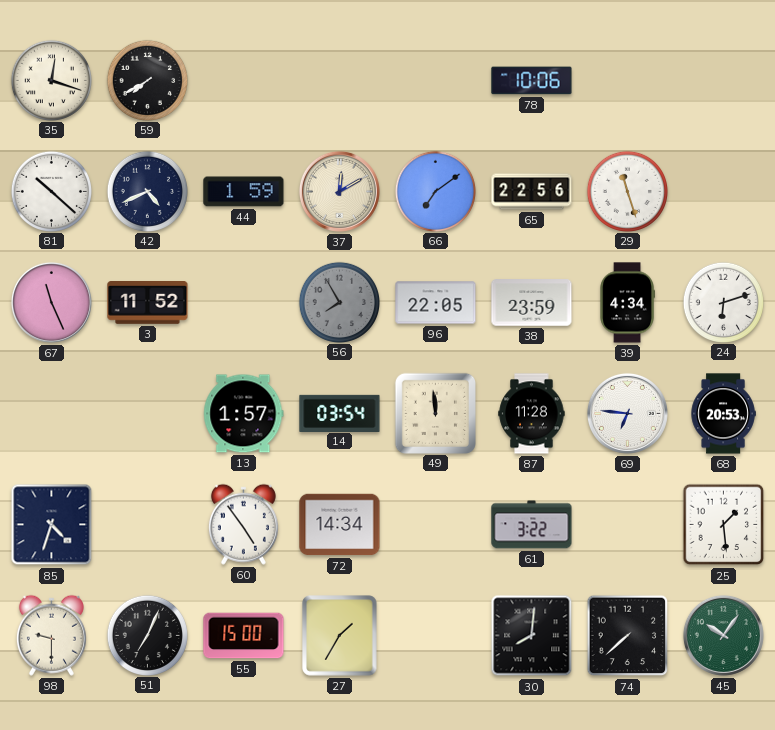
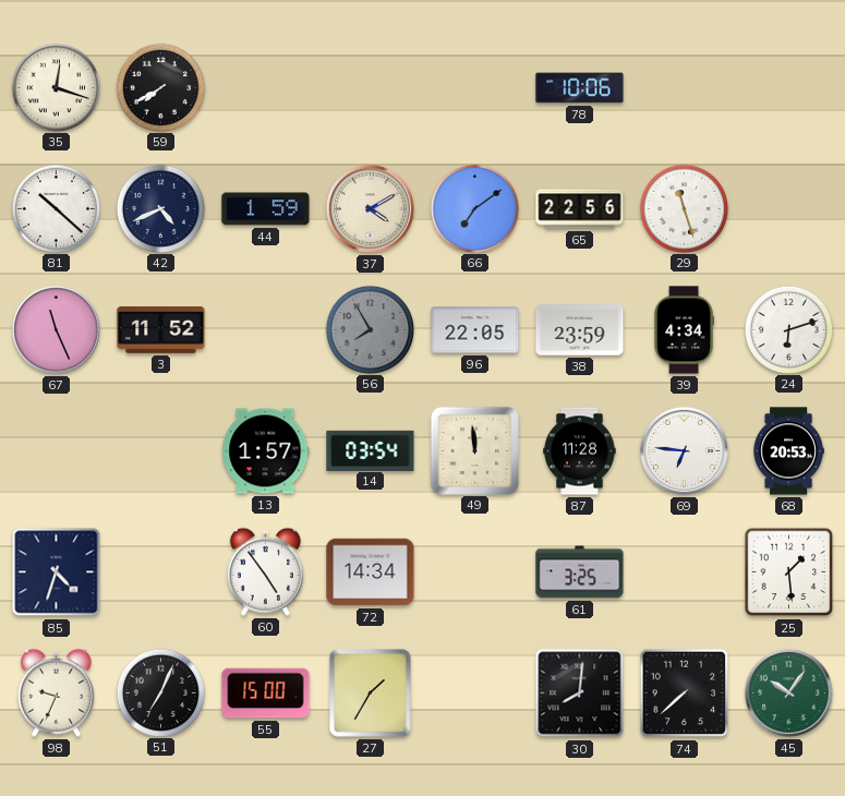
37: 12:10 -> 4:10 (370, 208)
61: 3:22 -> 3:25 (580, 572)
98: 9:30 -> 9:34 (56, 692)
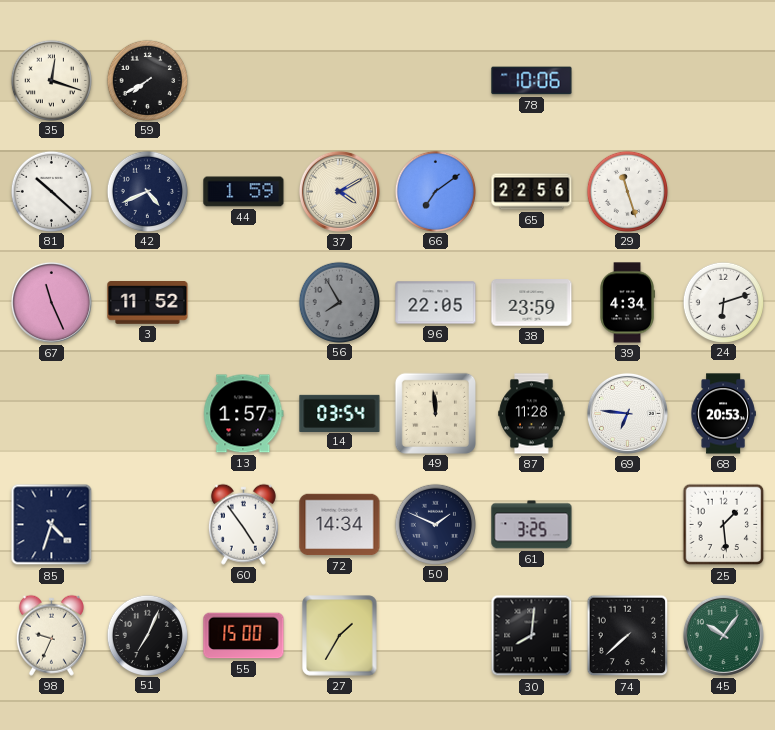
50: none -> 1:49 (435, 524)
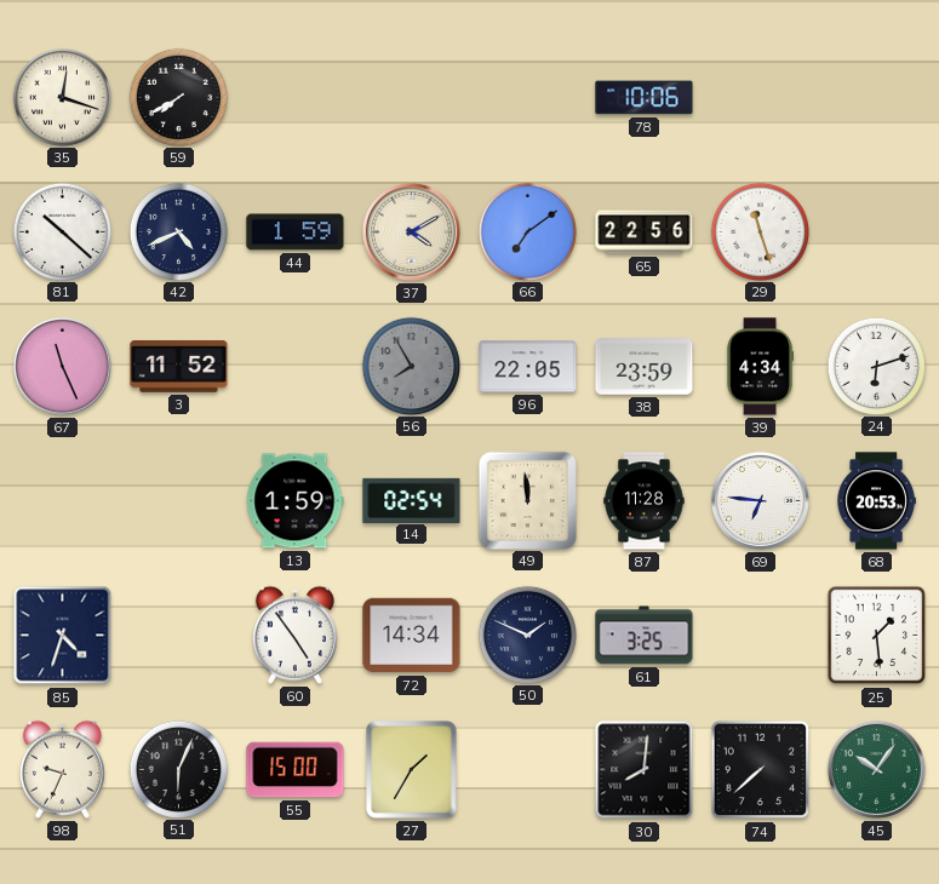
13: 1:57 -> 1:59 (296, 501)
14: 03:54 -> 02:54 (412, 500)
51: 7:04 -> 6:04 (178, 769)
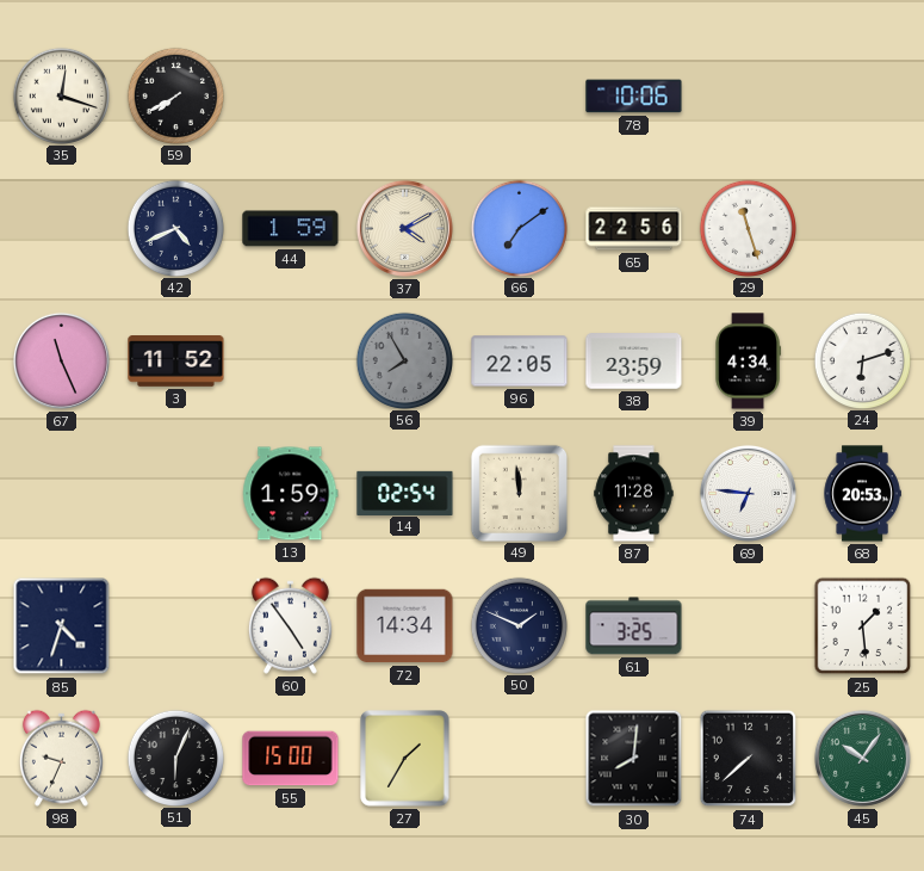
81: 10:22 -> none (62, 231)
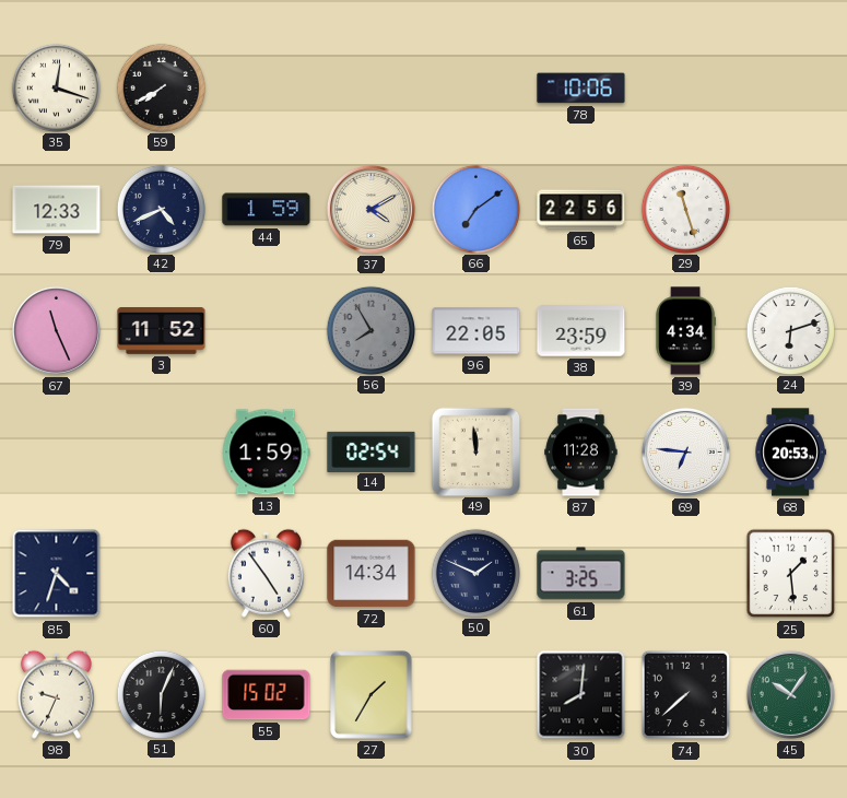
79: none -> 12:33 (57, 210)
55: 15:00 -> 15:02 (267, 695)
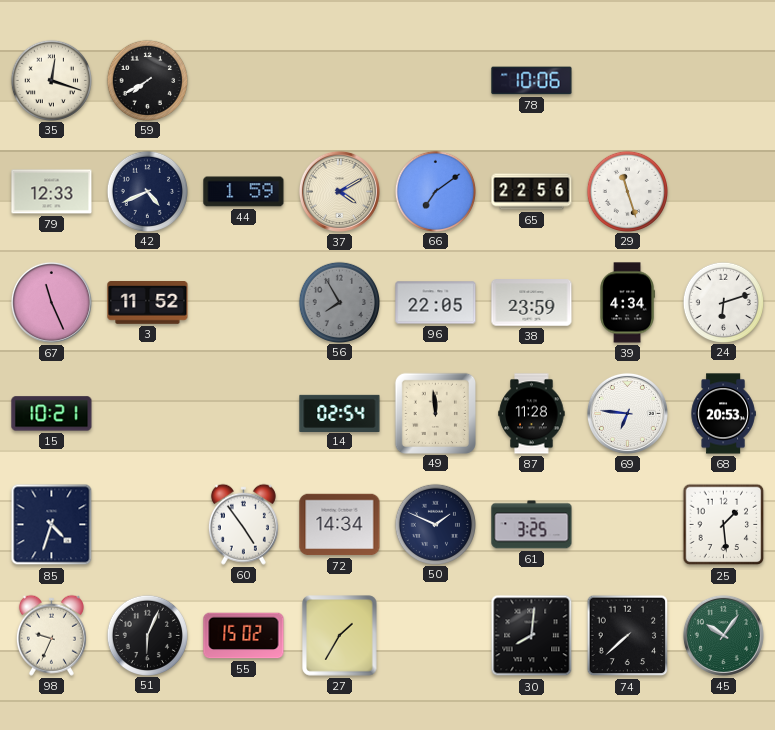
15: none -> 10:21 (52, 414)
13: 1:59 -> none (267, 453)
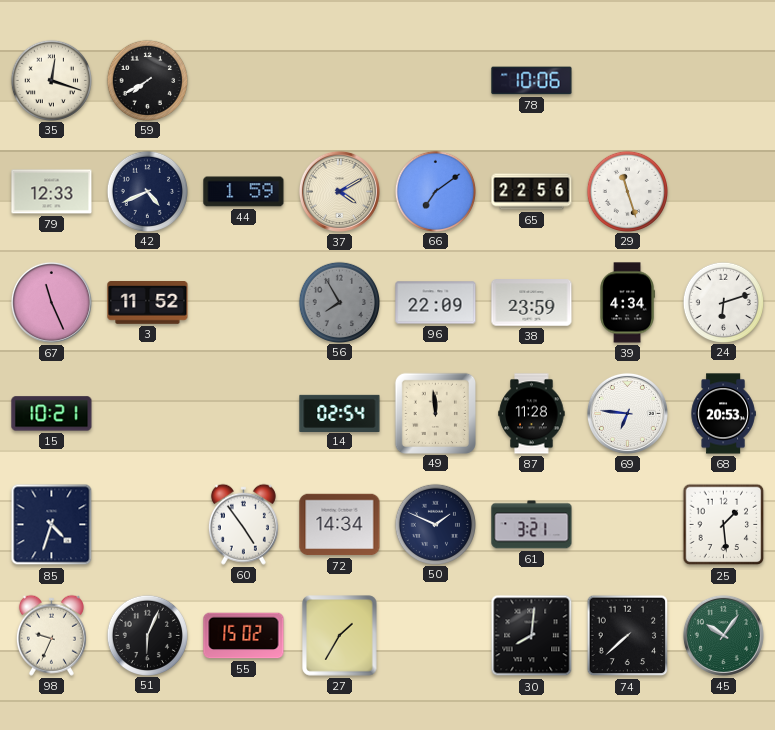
96: 22:05 -> 22:09 (436, 303)
61: 3:25 -> 3:21 (532, 525)
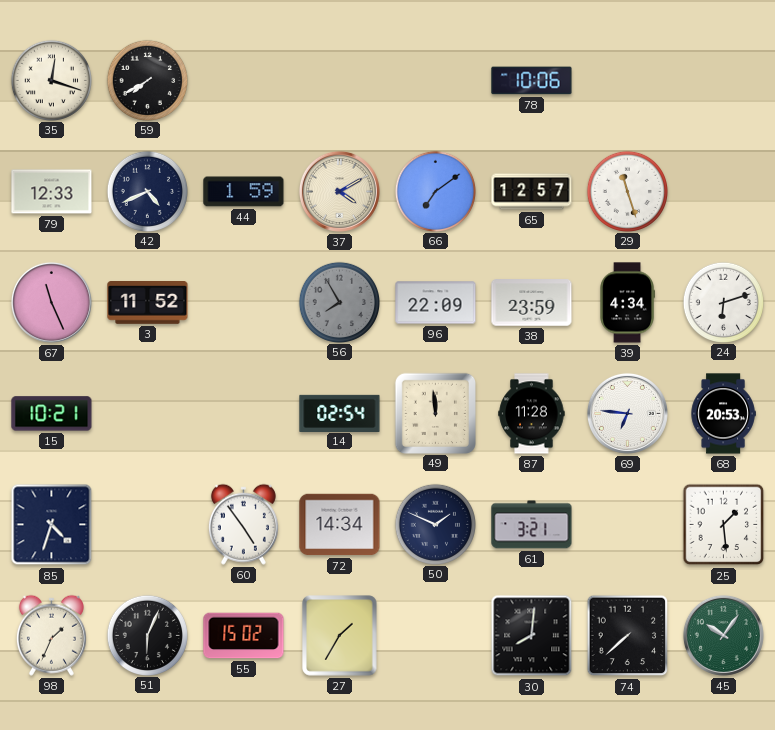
65: 22:56 -> 12:57 (532, 192)
98: 9:34 -> 1:34 (51, 635)
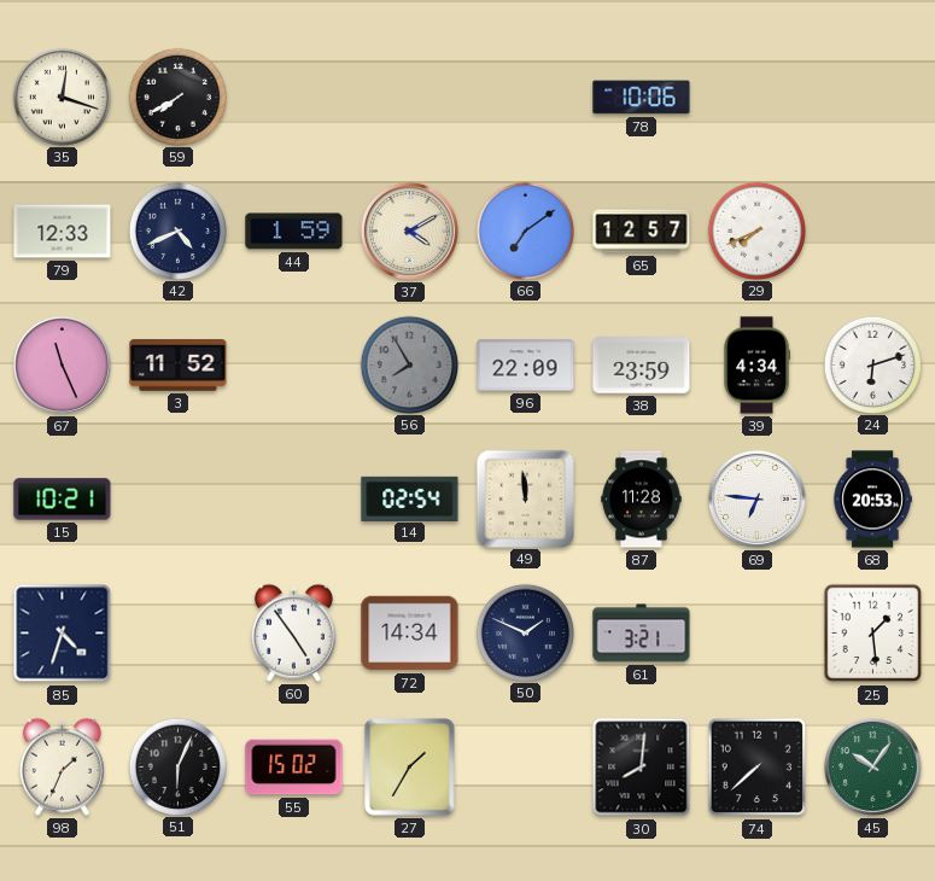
29: 11:27 -> 7:41 (756, 231)
